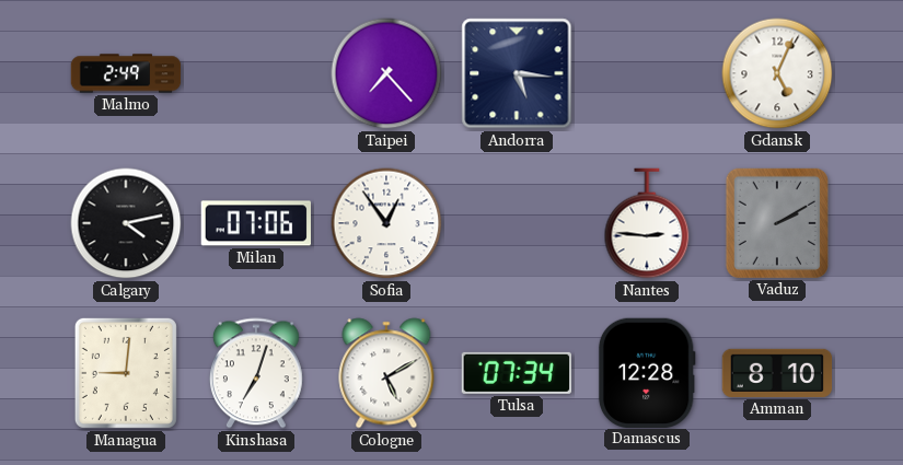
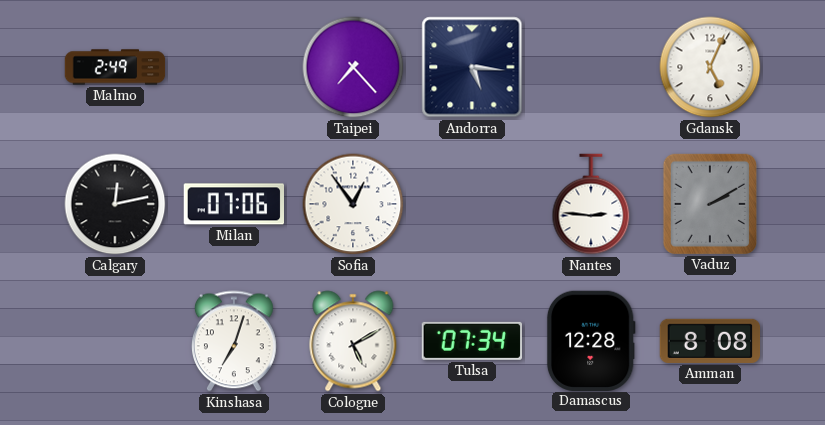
Calgary: 4:13 -> 12:13 (115, 204)
Managua: 9:01 -> none (126, 373)
Amman: 8:10 -> 8:08 (710, 341)
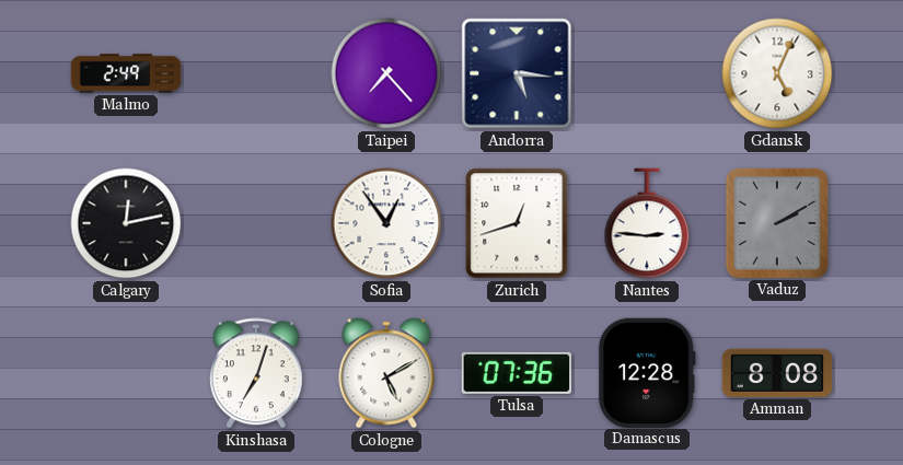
Milan: 07:06 -> none (233, 204)
Zurich: none -> 12:42 (517, 223)
Tulsa: 07:34 -> 07:36 (516, 373)
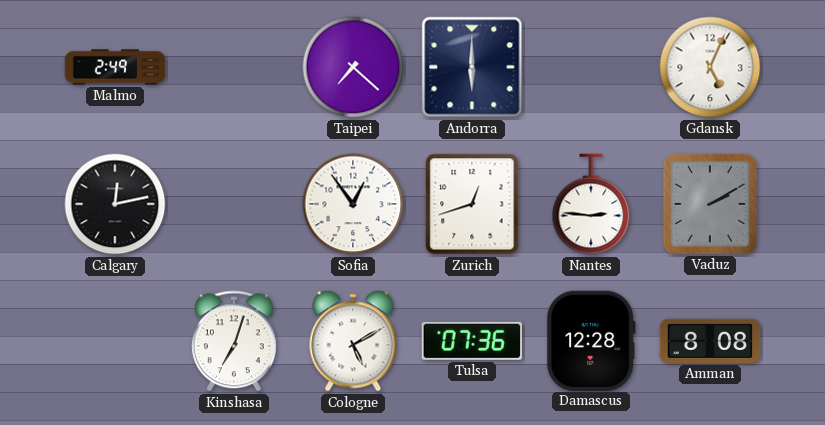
Taipei: 7:23 -> 7:22 (353, 67)
Andorra: 5:16 -> 6:00 (472, 67)
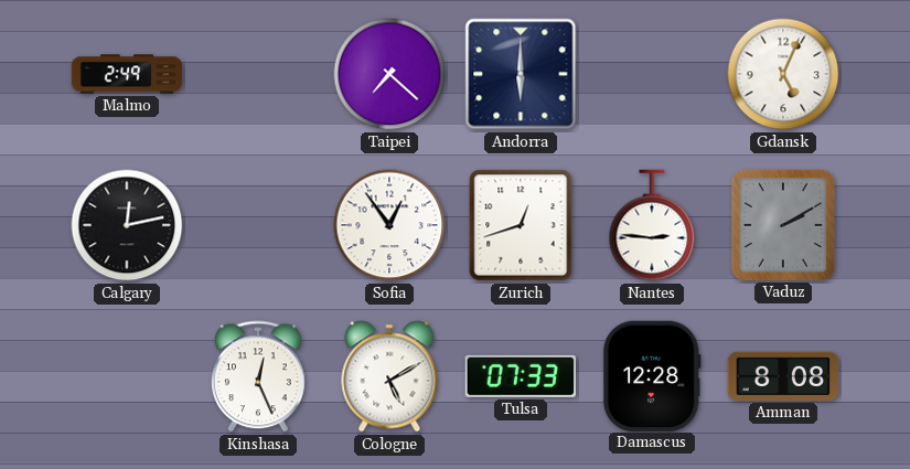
Kinshasa: 7:03 -> 12:26 (258, 376)
Tulsa: 07:36 -> 07:33 (520, 376)
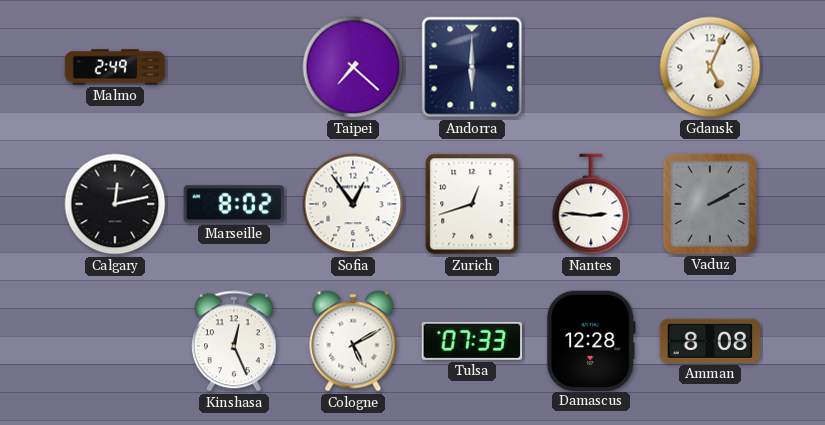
Marseille: none -> 8:02 (233, 204)
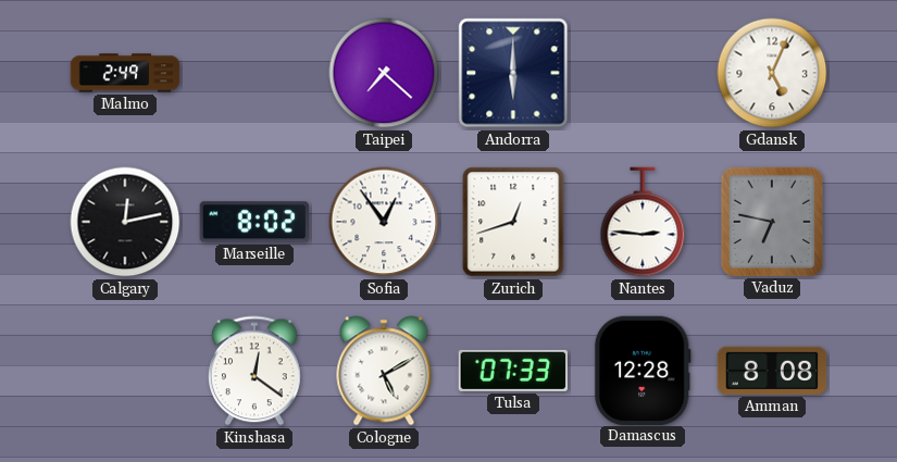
Vaduz: 2:10 -> 6:47 (772, 221)
Kinshasa: 12:26 -> 12:21 (254, 371)
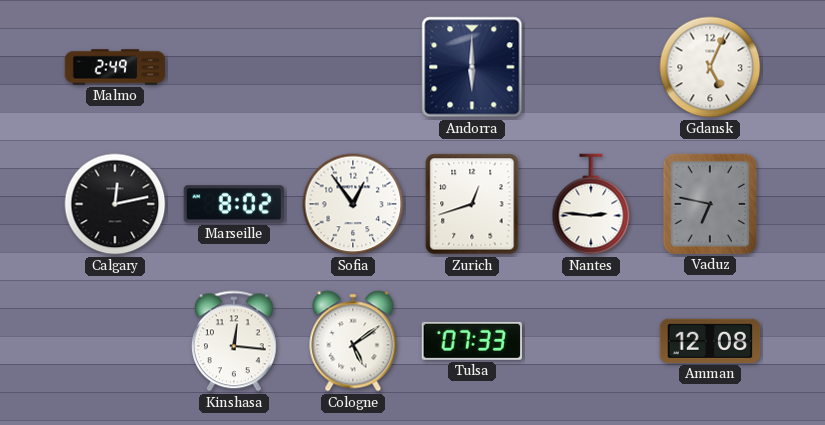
Taipei: 7:22 -> none (384, 73)
Kinshasa: 12:21 -> 12:16 (234, 341)
Cologne: 5:10 -> 5:09 (353, 341)
Damascus: 12:28 -> none (643, 370)
Amman: 8:08 -> 12:08 (710, 341)
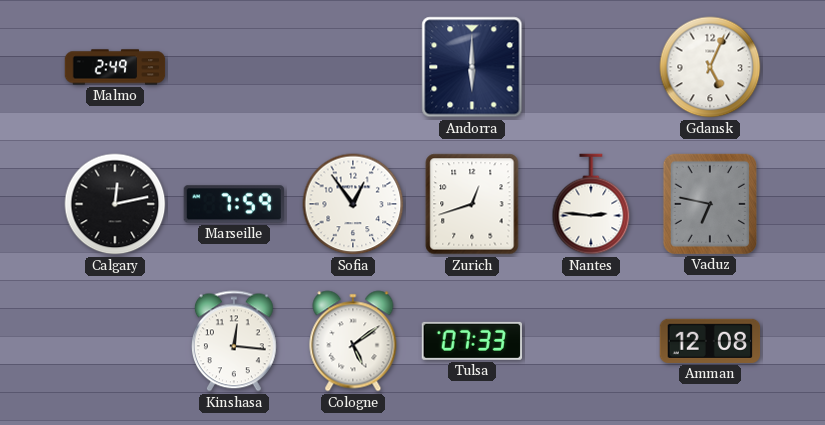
Marseille: 8:02 -> 7:59 (233, 204)
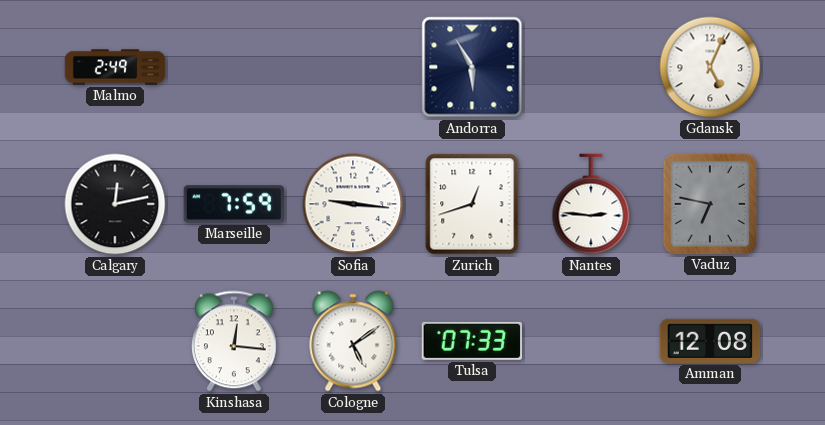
Andorra: 6:00 -> 5:55 (472, 67)
Sofia: 12:54 -> 9:16 (353, 204)
